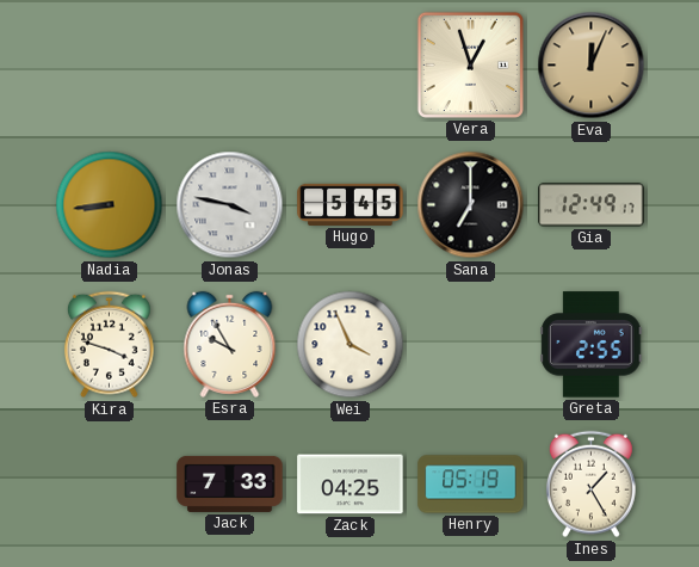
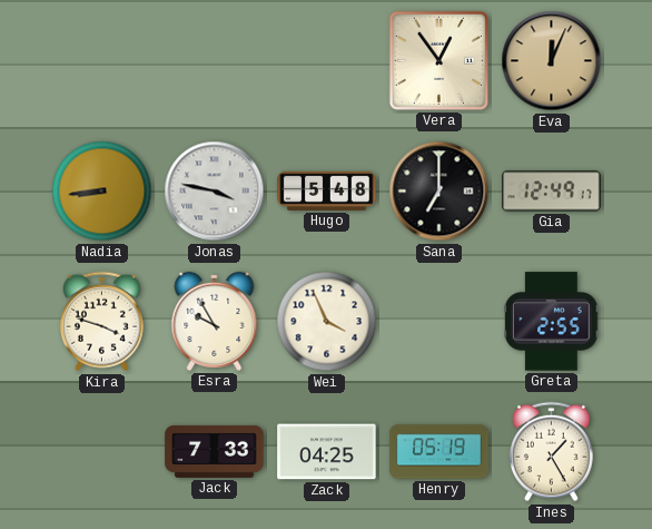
Vera: 12:57 -> 12:54 (438, 60)
Hugo: 5:45 -> 5:48 (327, 190)
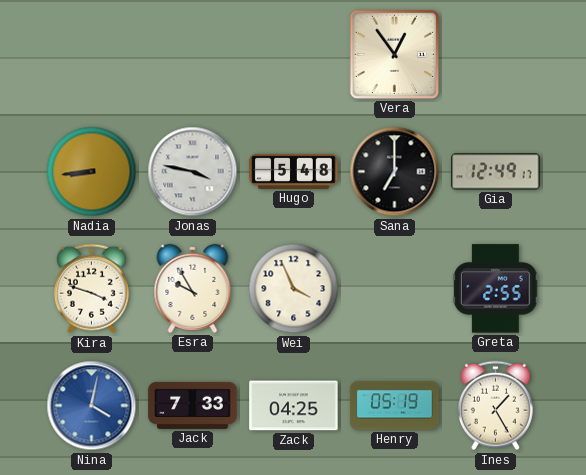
Eva: 12:04 -> none (552, 61)
Nina: none -> 4:02 (92, 406)
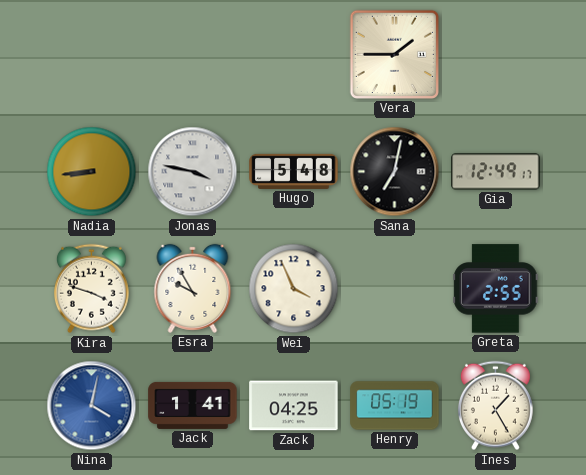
Vera: 12:54 -> 1:45 (394, 54)
Sana: 7:00 -> 7:02 (395, 172)
Jack: 7:33 -> 1:41 (193, 405)
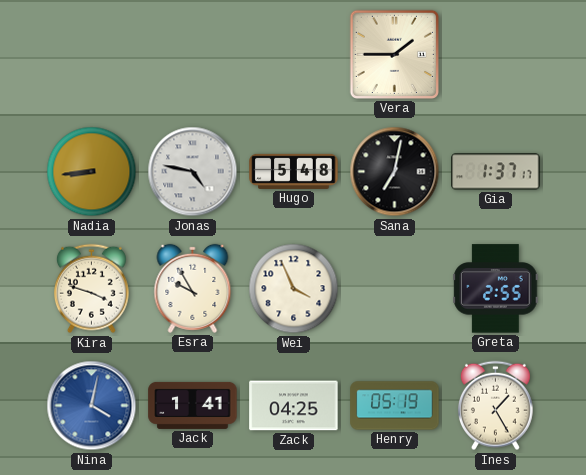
Jonas: 3:47 -> 4:47 (193, 172)
Gia: 12:49 -> 1:37 (496, 172)
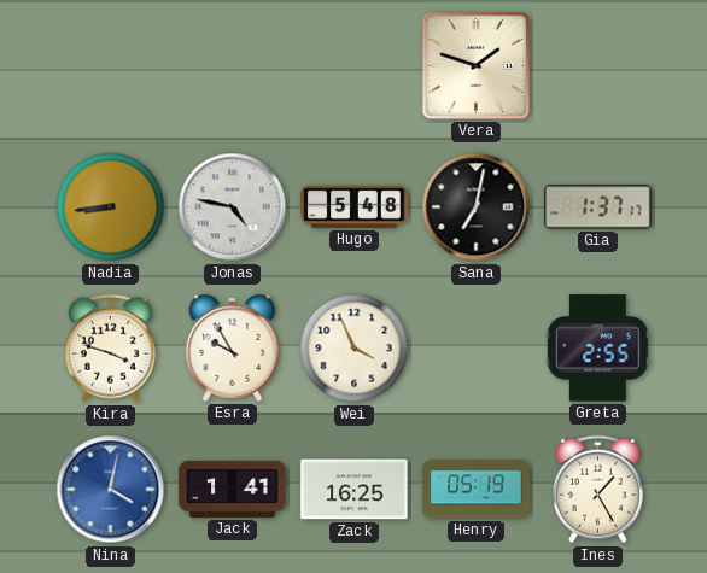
Vera: 1:45 -> 1:48 (475, 65)
Zack: 04:25 -> 16:25 (355, 490)
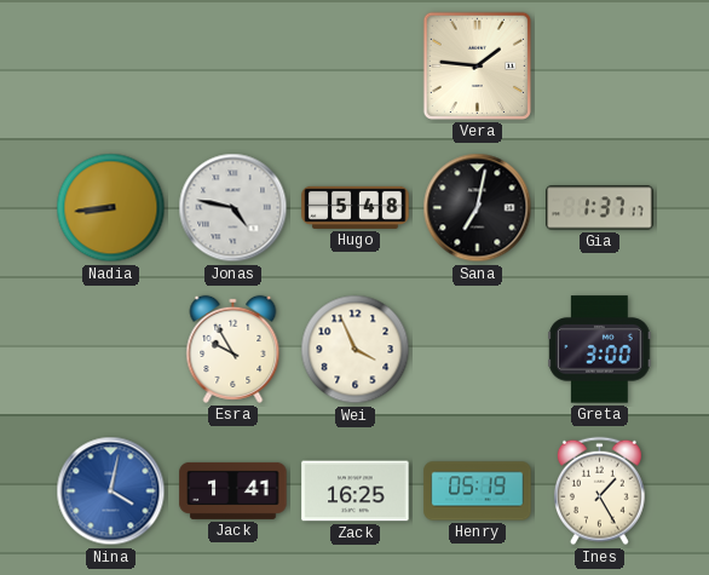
Vera: 1:48 -> 1:46 (477, 65)
Kira: 3:48 -> none (110, 349)
Greta: 2:55 -> 3:00 (600, 350)
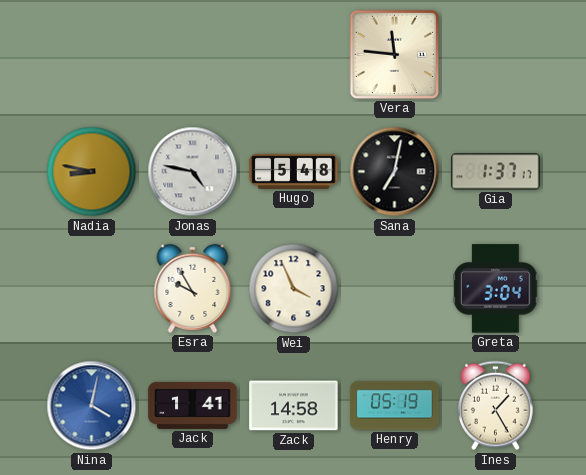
Vera: 1:46 -> 11:46 (394, 54)
Nadia: 8:44 -> 8:47 (92, 172)
Greta: 3:00 -> 3:04 (496, 289)
Zack: 16:25 -> 14:58 (294, 406)
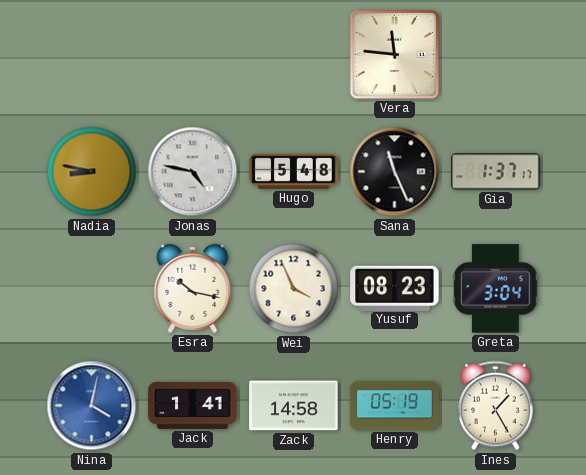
Sana: 7:02 -> 11:26 (395, 172)
Esra: 9:55 -> 10:17 (193, 288)
Yusuf: none -> 08:23 (395, 288)
